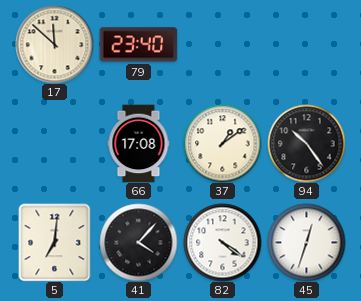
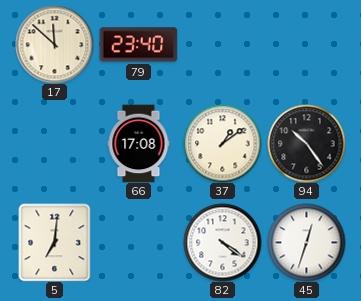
41: 4:07 -> none (138, 242)
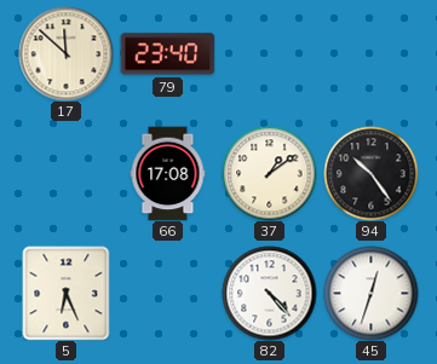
5: 7:01 -> 6:26 (67, 293)
82: 4:21 -> 4:23 (269, 293)
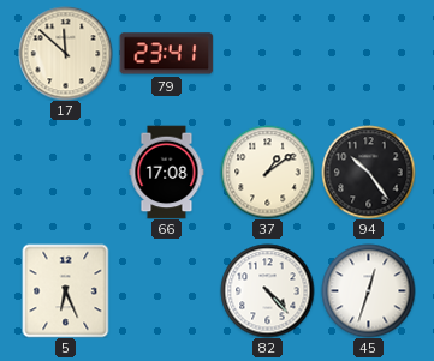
79: 23:40 -> 23:41 (166, 54)
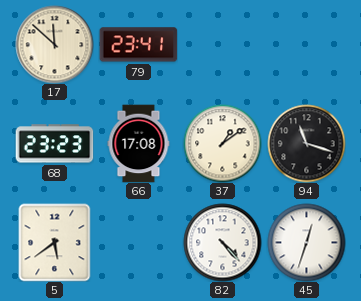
68: none -> 23:23 (54, 144)
94: 10:24 -> 11:18 (306, 143)
5: 6:26 -> 5:39 (55, 242)
